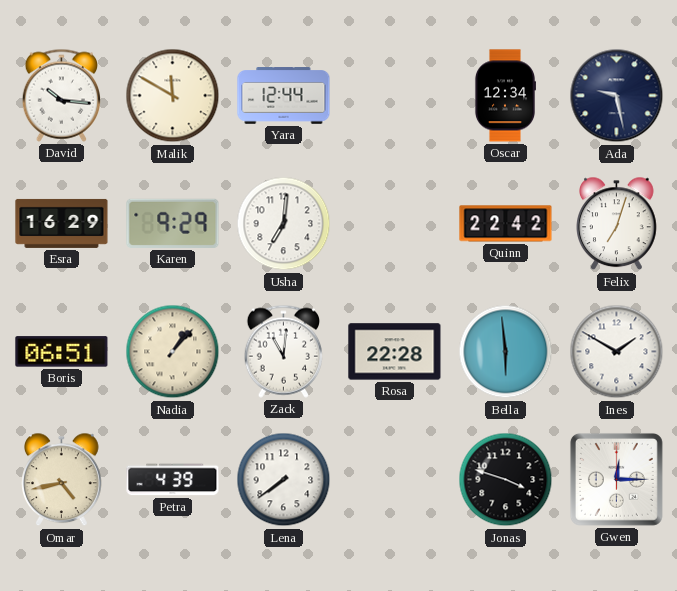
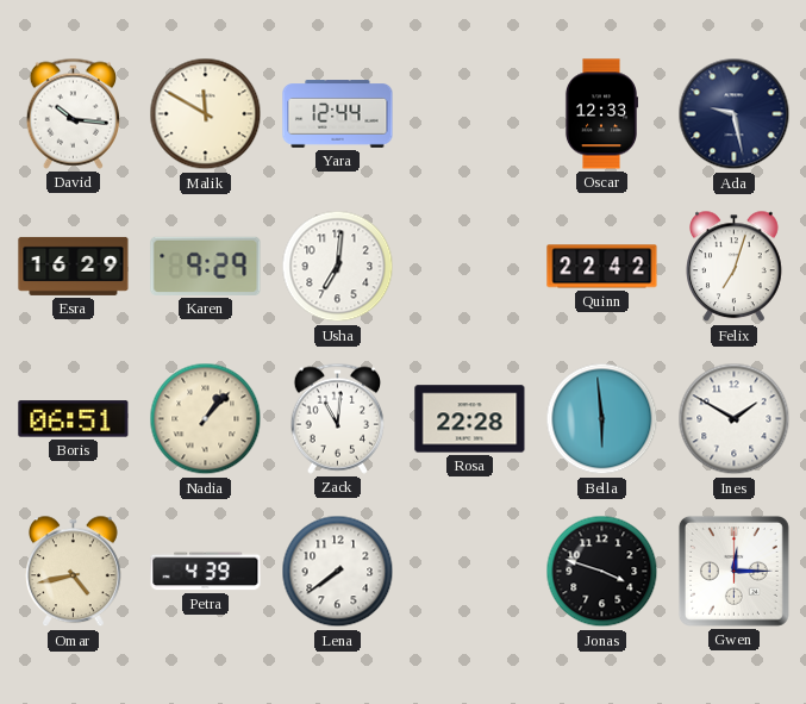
Oscar: 12:34 -> 12:33 (600, 114)
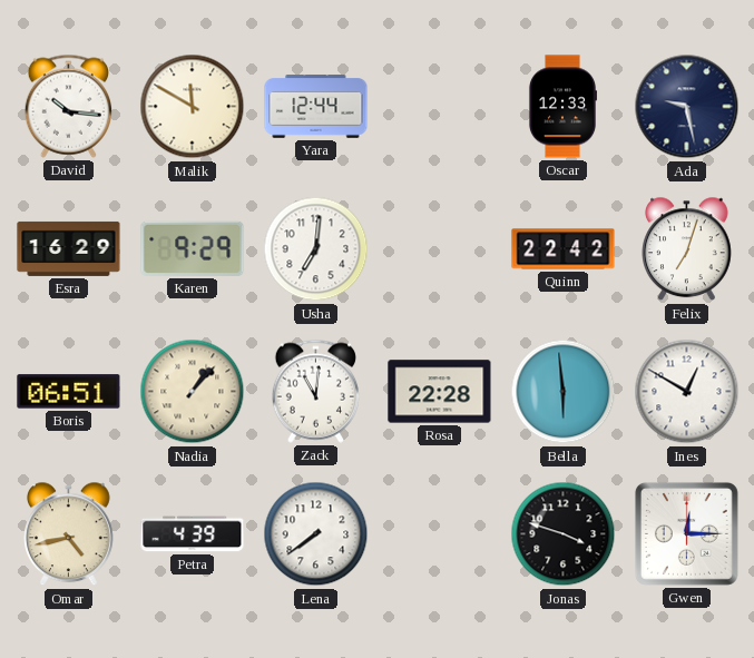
Ines: 1:50 -> 12:50 (687, 392)
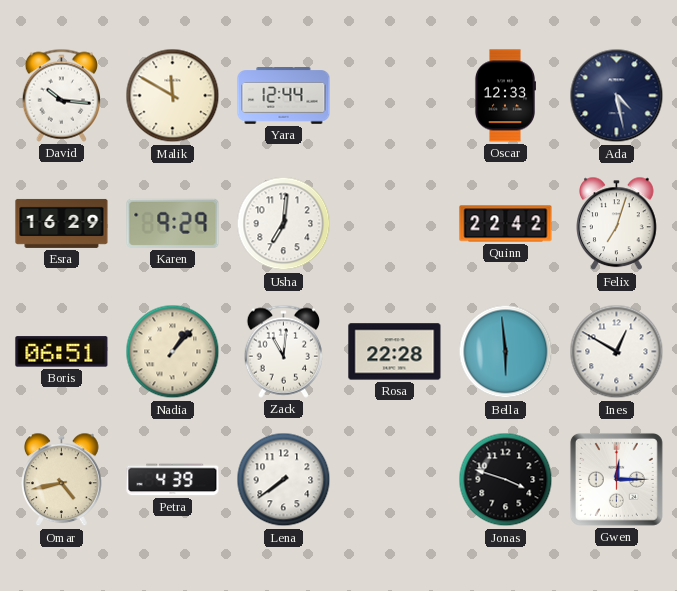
Ada: 9:28 -> 4:28 (617, 96)
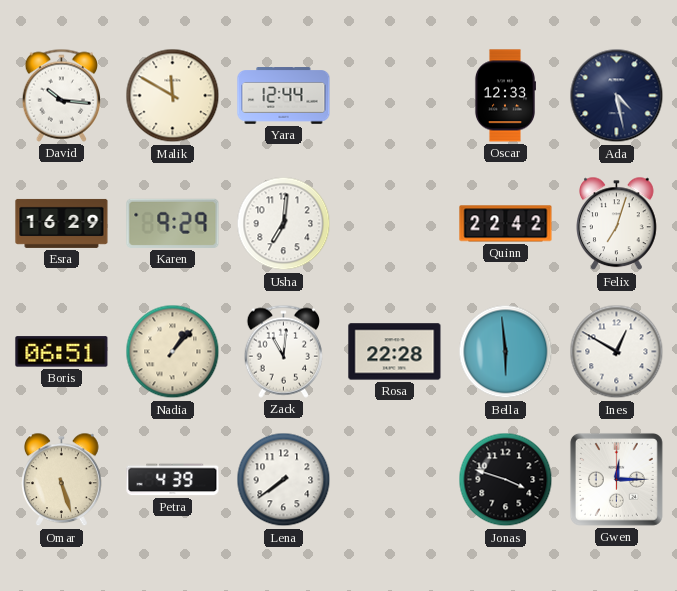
Omar: 4:43 -> 5:27 (62, 480)
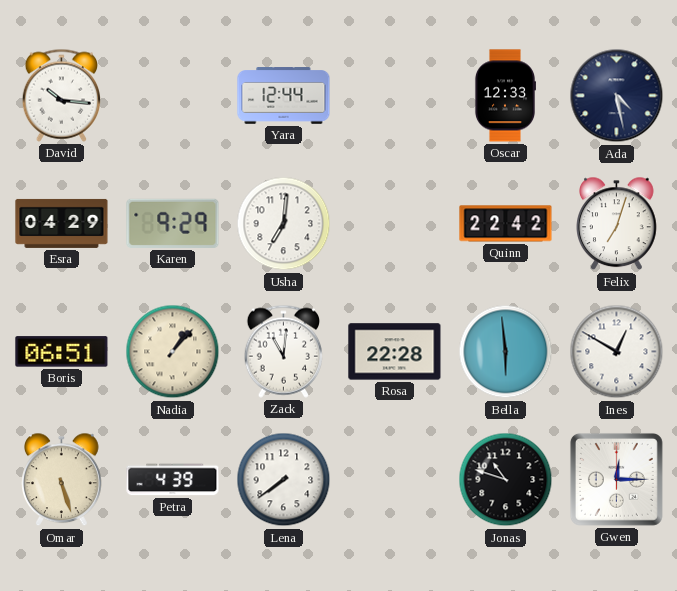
Malik: 11:50 -> none (173, 96)
Esra: 16:29 -> 04:29 (62, 223)
Jonas: 3:48 -> 10:48 (506, 480)
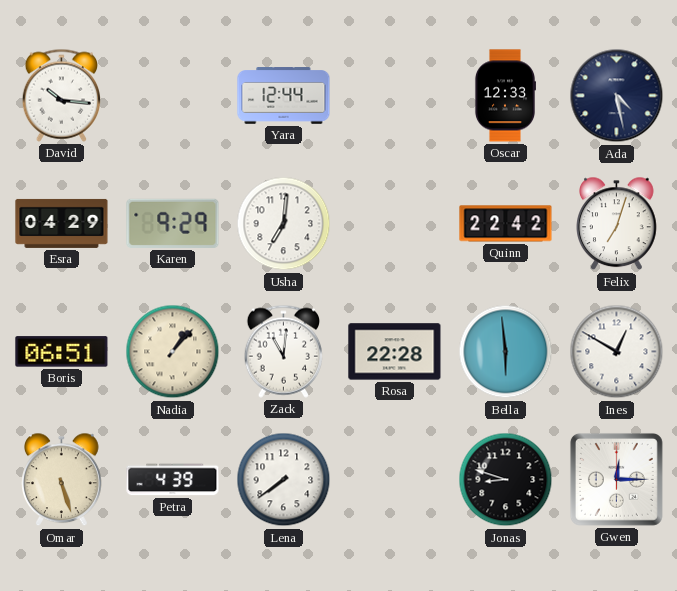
Jonas: 10:48 -> 8:48 (506, 480)
